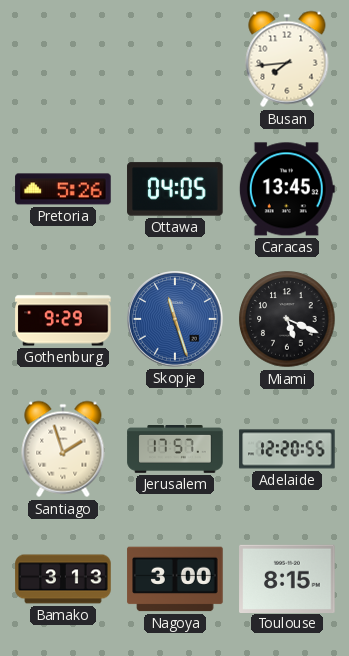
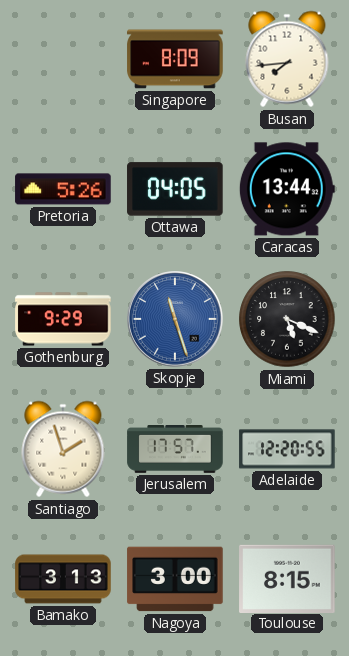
Singapore: none -> 8:09 (175, 59)
Caracas: 13:45 -> 13:44 (287, 189)
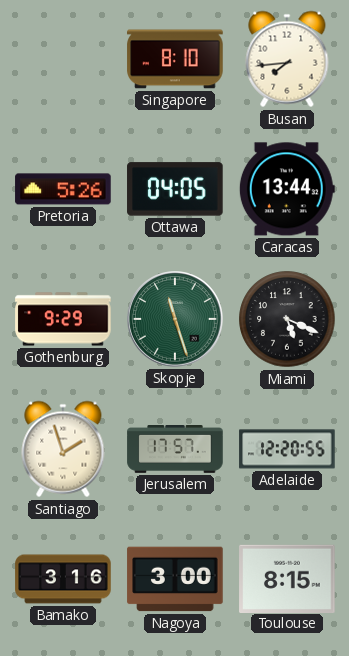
Singapore: 8:09 -> 8:10 (175, 59)
Skopje dial: blue -> green (176, 320)
Bamako: 3:13 -> 3:16 (63, 579)
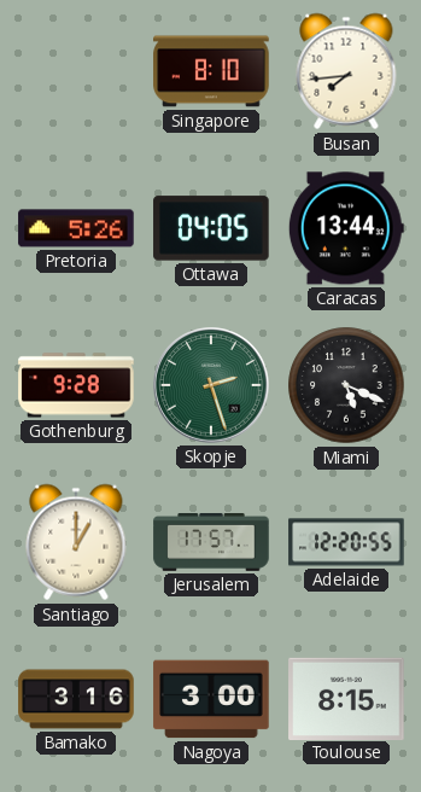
Gothenburg: 9:29 -> 9:28 (76, 385)
Skopje: 11:27 -> 2:27 (212, 386)
Santiago: 1:57 -> 1:00 (76, 542)
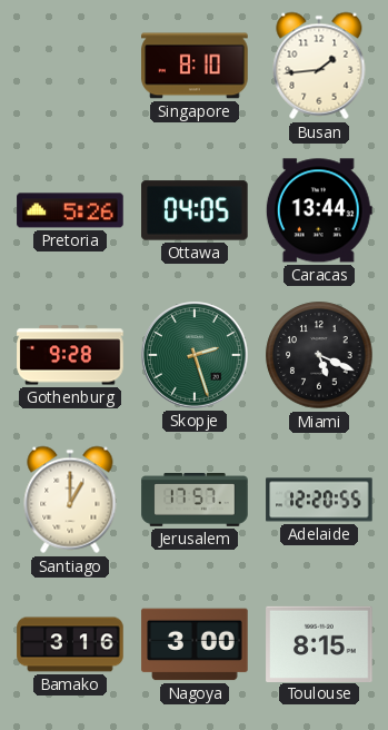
Busan: 7:44 -> 1:44 (319, 66)
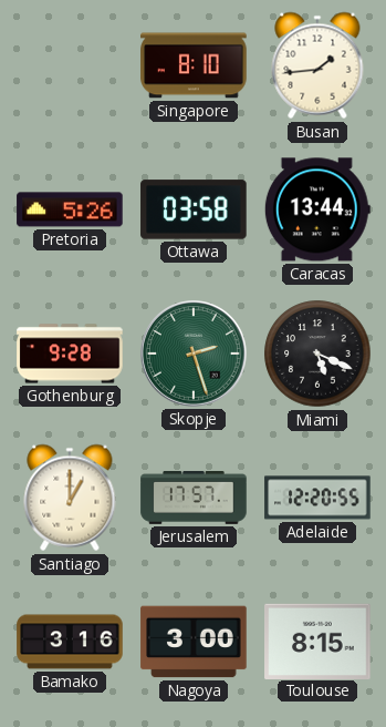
Ottawa: 04:05 -> 03:58 (194, 209)
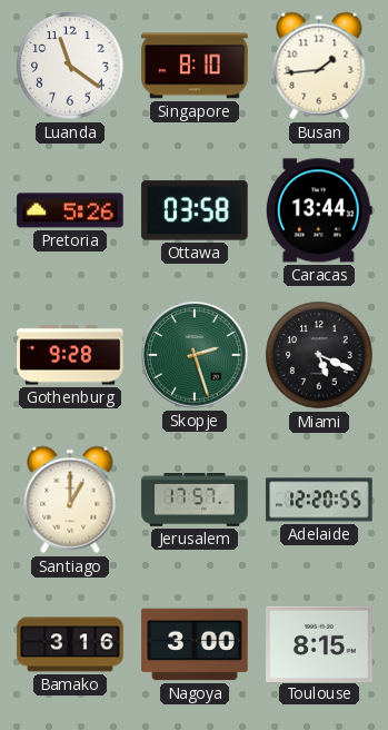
Luanda: none -> 11:21 (70, 66)
